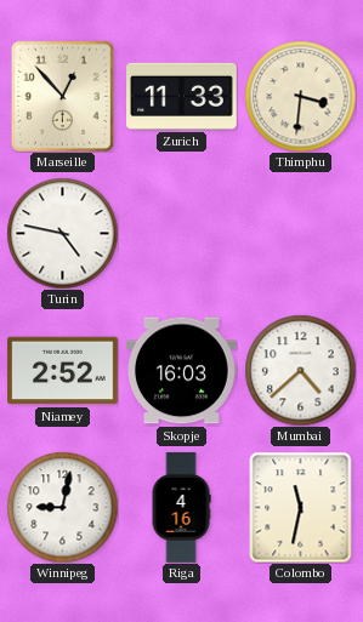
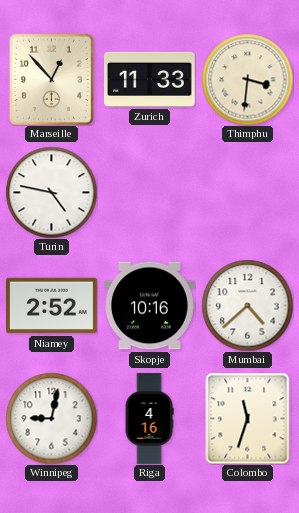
Skopje: 16:03 -> 10:16 (150, 306)
Colombo: 11:32 -> 11:33 (248, 418)
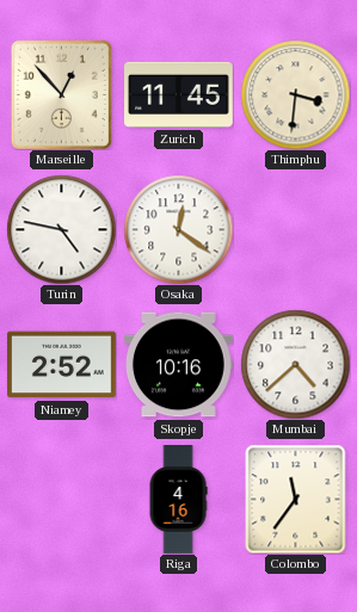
Zurich: 11:33 -> 11:45 (179, 94)
Osaka: none -> 12:21 (178, 229)
Winnipeg: 9:02 -> none (51, 418)
Colombo: 11:33 -> 11:36 (296, 499)
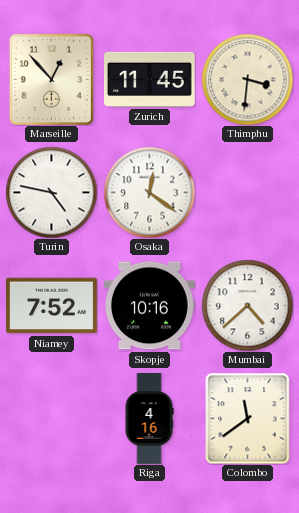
Niamey: 2:52 -> 7:52 (52, 306)
Colombo: 11:36 -> 11:39 (248, 418)
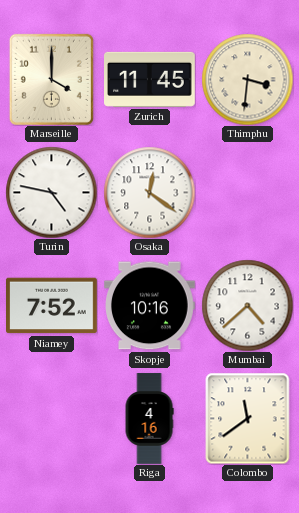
Marseille: 12:53 -> 4:00 (51, 79)
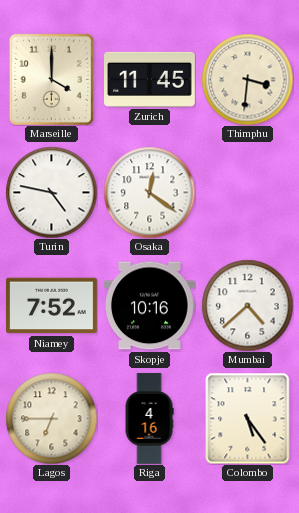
Lagos: none -> 6:45 (51, 418)
Colombo: 11:39 -> 5:24 (248, 418)
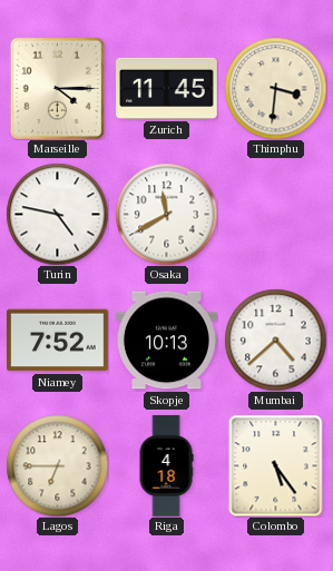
Marseille: 4:00 -> 4:15 (57, 88)
Osaka: 12:21 -> 11:40 (166, 214)
Skopje: 10:16 -> 10:13 (167, 341)
Riga: 4:16 -> 4:18 (166, 466)
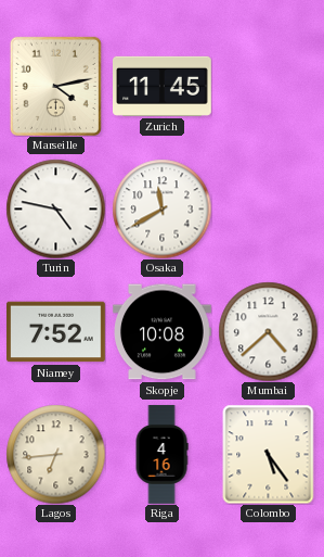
Marseille: 4:15 -> 4:13 (55, 86)
Thimphu: 3:31 -> none (275, 88)
Skopje: 10:13 -> 10:08 (163, 332)
Lagos: 6:45 -> 6:44 (55, 454)
Riga: 4:18 -> 4:16 (161, 455)
